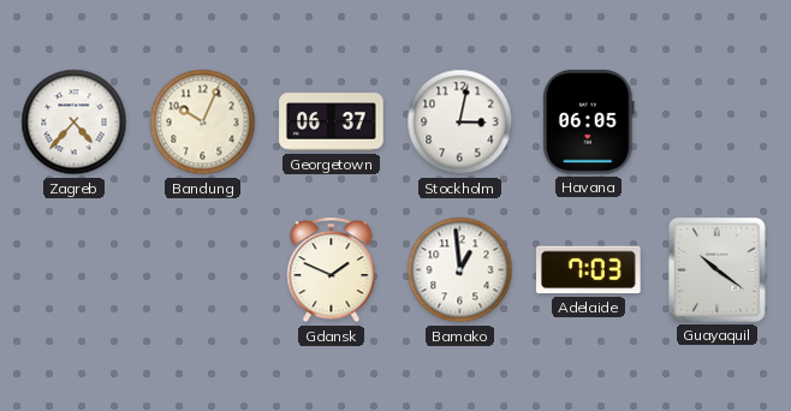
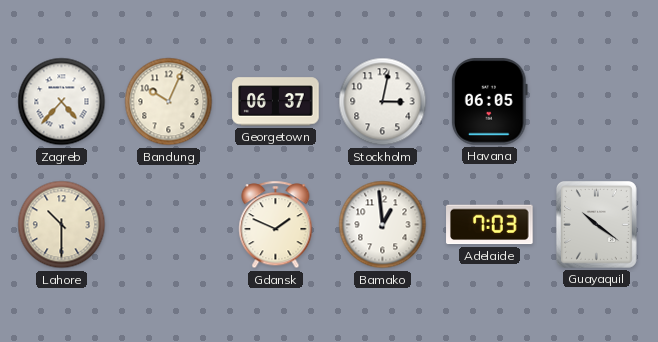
Lahore: none -> 10:30 (62, 225)
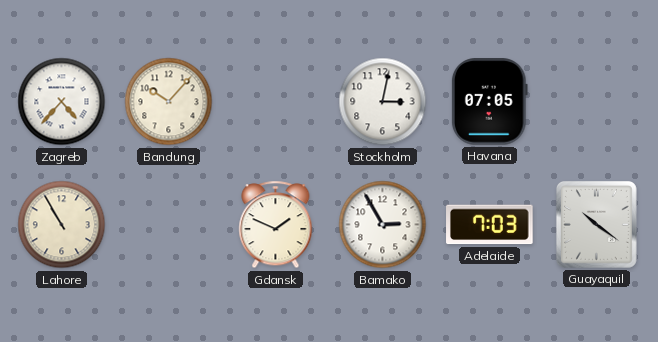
Bandung: 10:04 -> 10:07 (169, 102)
Georgetown: 06:37 -> none (276, 102)
Havana: 06:05 -> 07:05 (489, 102)
Lahore: 10:30 -> 10:55 (62, 225)
Bamako: 12:59 -> 2:55 (383, 225)
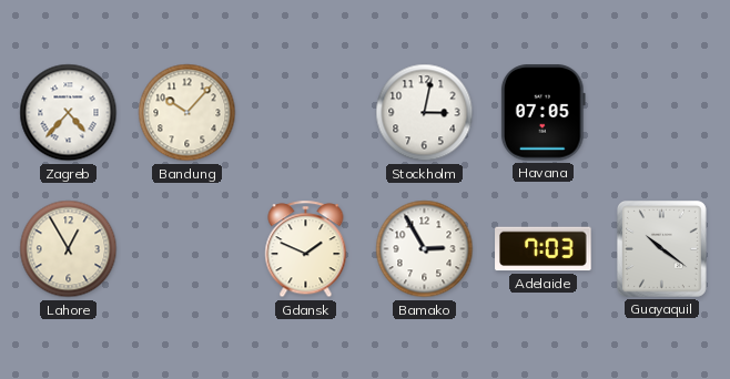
Lahore: 10:55 -> 12:55 (69, 249)
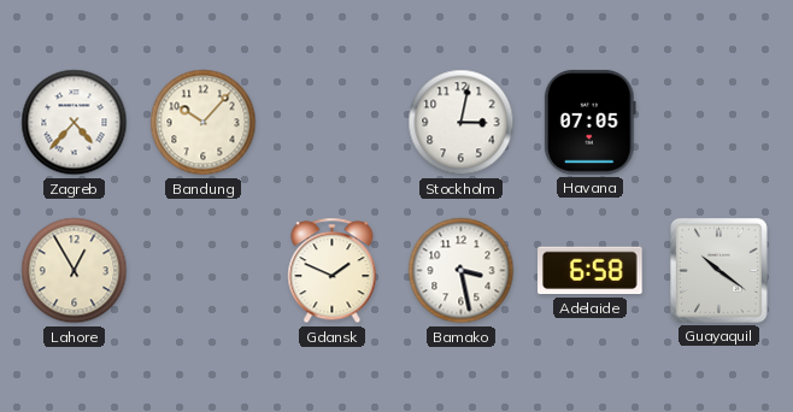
Bamako: 2:55 -> 3:28 (462, 271)
Adelaide: 7:03 -> 6:58 (591, 271)
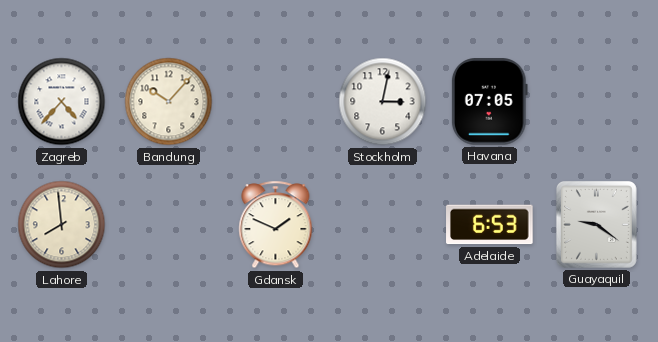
Lahore: 12:55 -> 7:59 (62, 225)
Bamako: 3:28 -> none (462, 271)
Adelaide: 6:58 -> 6:53 (490, 225)
Guayaquil: 10:21 -> 9:21 (596, 225)
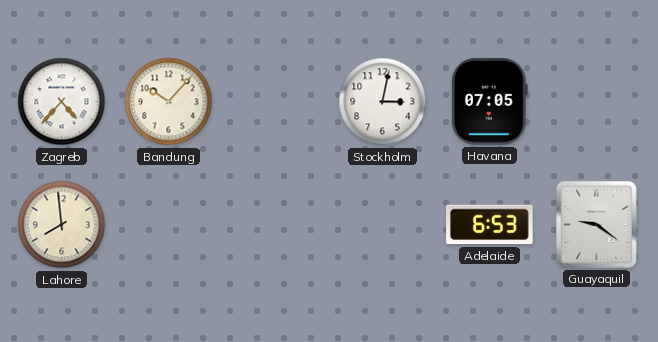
Gdansk: 1:49 -> none (276, 225)
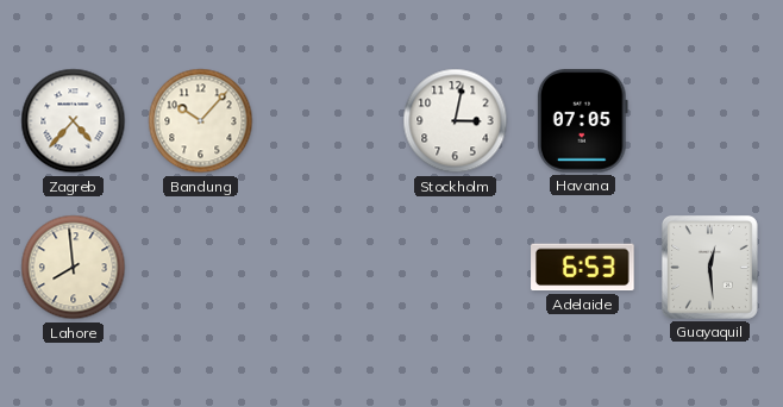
Guayaquil: 9:21 -> 12:29 (709, 268)
